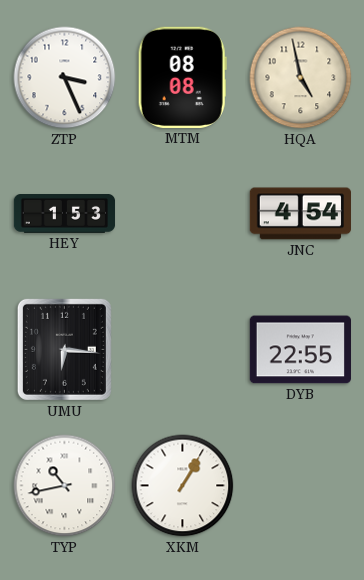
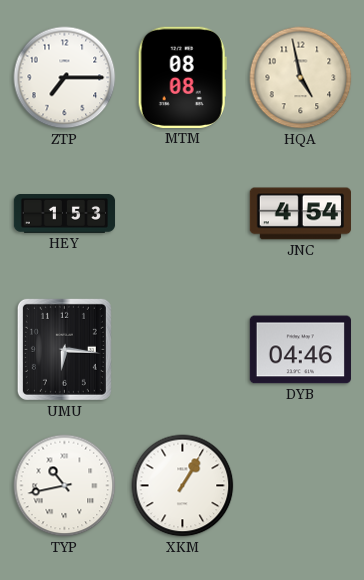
ZTP: 3:26 -> 7:15 (65, 78)
DYB: 22:55 -> 04:46 (300, 350)
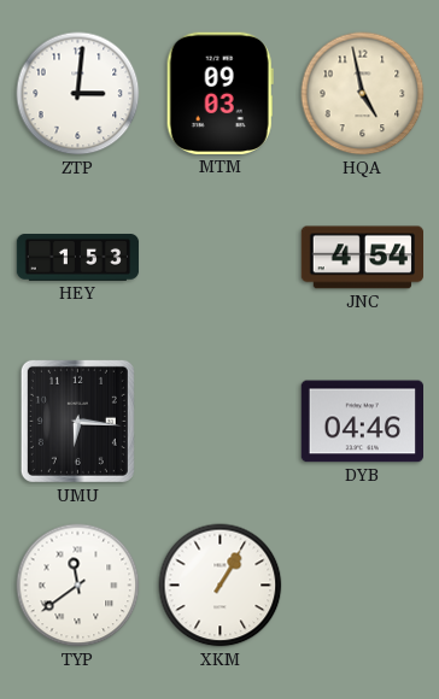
ZTP: 7:15 -> 3:01 (78, 94)
MTM: 08:08 -> 09:03 (219, 93)
TYP: 10:43 -> 11:39 (78, 586)
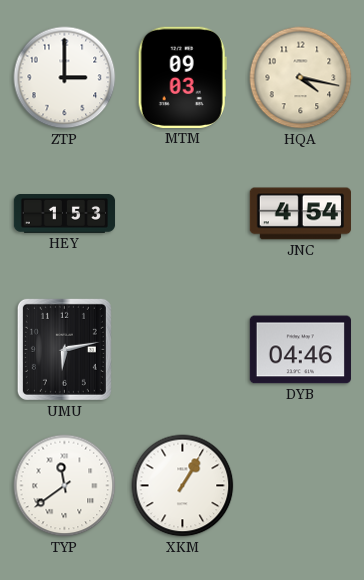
ZTP: 3:01 -> 3:00 (65, 78)
HQA: 4:58 -> 4:17 (301, 78)
UMU: 6:16 -> 6:13 (64, 349)
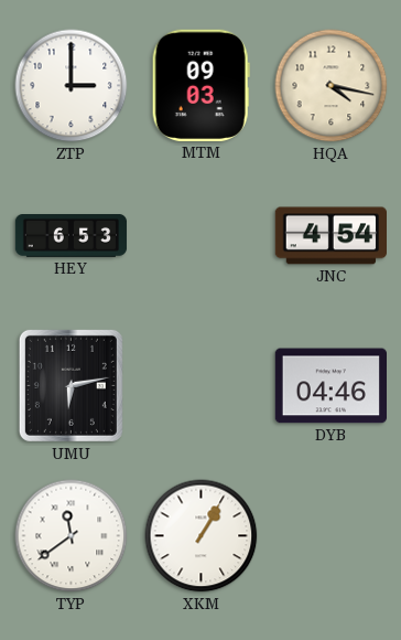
HEY: 1:53 -> 6:53 (72, 236)
